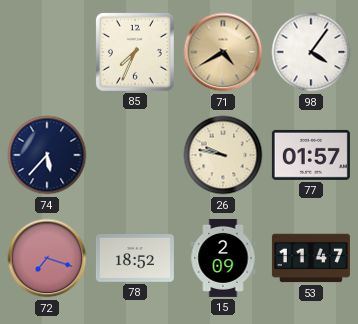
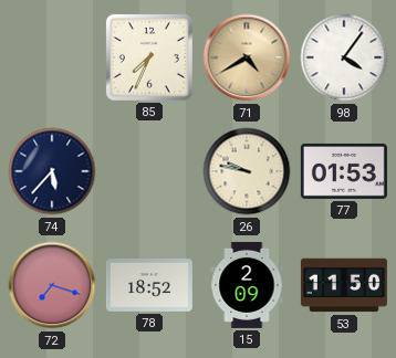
77: 01:57 -> 01:53 (344, 171)
53: 11:47 -> 11:50 (344, 285)
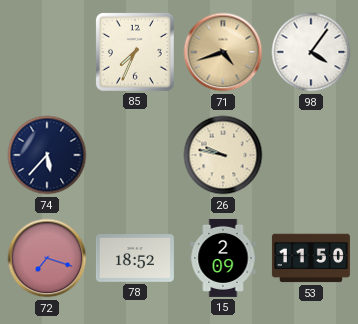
71: 4:40 -> 4:42 (223, 52)
77: 01:53 -> none (344, 171)
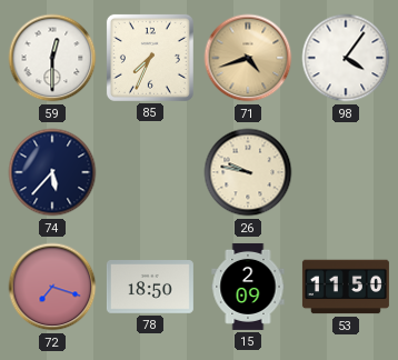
59: none -> 12:30 (52, 58)
78: 18:52 -> 18:50 (150, 287)
